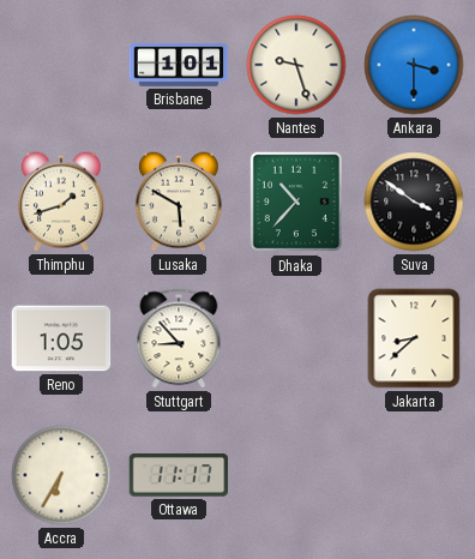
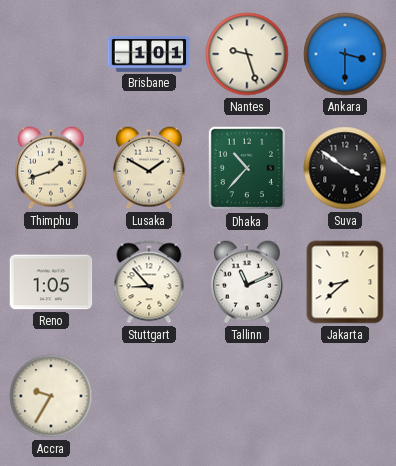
Lusaka: 5:50 -> 1:50 (149, 168)
Tallinn: none -> 11:11 (247, 282)
Accra: 6:35 -> 9:35 (51, 396)
Ottawa: 11:17 -> none (179, 475)
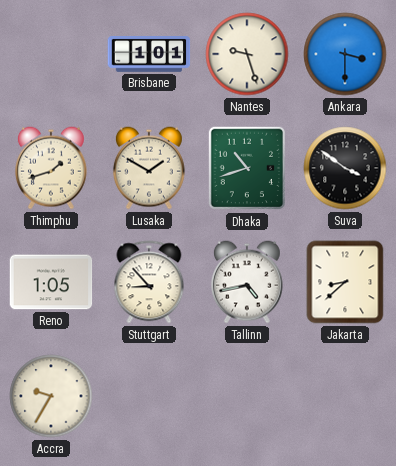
Dhaka: 10:37 -> 10:42 (246, 168)
Tallinn: 11:11 -> 4:43 (247, 282)
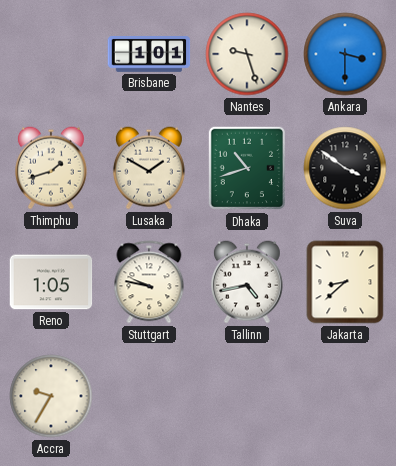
Stuttgart: 8:53 -> 9:47 (149, 282)
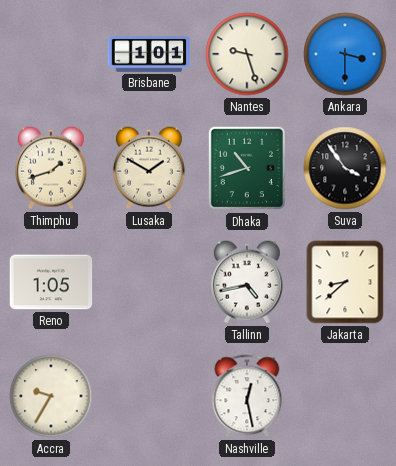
Suva: 3:51 -> 3:54 (345, 168)
Stuttgart: 9:47 -> none (149, 282)
Nashville: none -> 12:28 (247, 396)
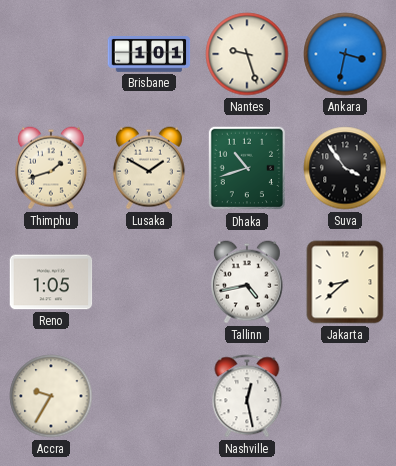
Ankara: 3:30 -> 3:32 (345, 54)
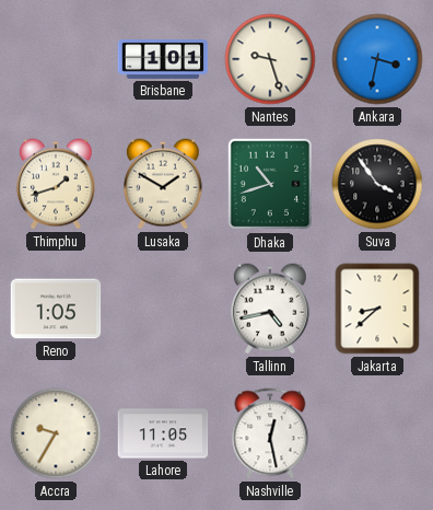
Lahore: none -> 11:05 (163, 433)
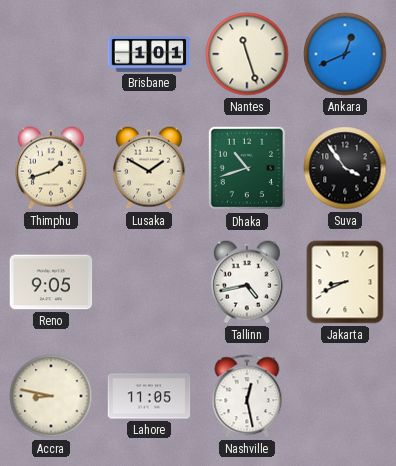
Nantes: 9:27 -> 11:27 (247, 54)
Ankara: 3:32 -> 12:41 (345, 54)
Reno: 1:05 -> 9:05 (51, 282)
Jakarta: 8:38 -> 8:41 (345, 282)
Accra: 9:35 -> 8:47 (51, 396)
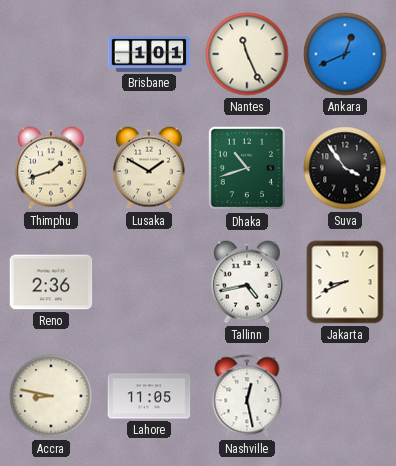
Nantes: 11:27 -> 11:26 (247, 54)
Reno: 9:05 -> 2:36 (51, 282)
